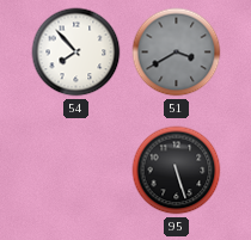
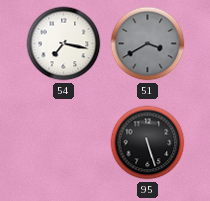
54: 7:53 -> 7:17 (64, 44)
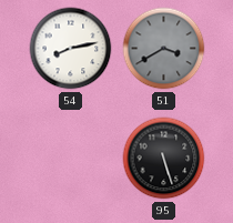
54: 7:17 -> 8:13 (71, 49)
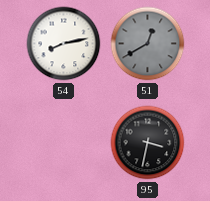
51: 3:40 -> 12:40 (148, 44)
95: 5:27 -> 3:32 (148, 143)
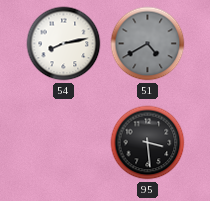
51: 12:40 -> 4:40 (148, 44)
95: 3:32 -> 3:29 (148, 143)
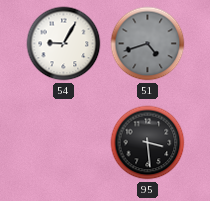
54: 8:13 -> 9:05 (64, 44)
51: 4:40 -> 4:42 (148, 44)
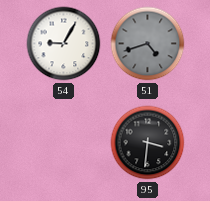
95: 3:29 -> 3:31 (148, 143)
